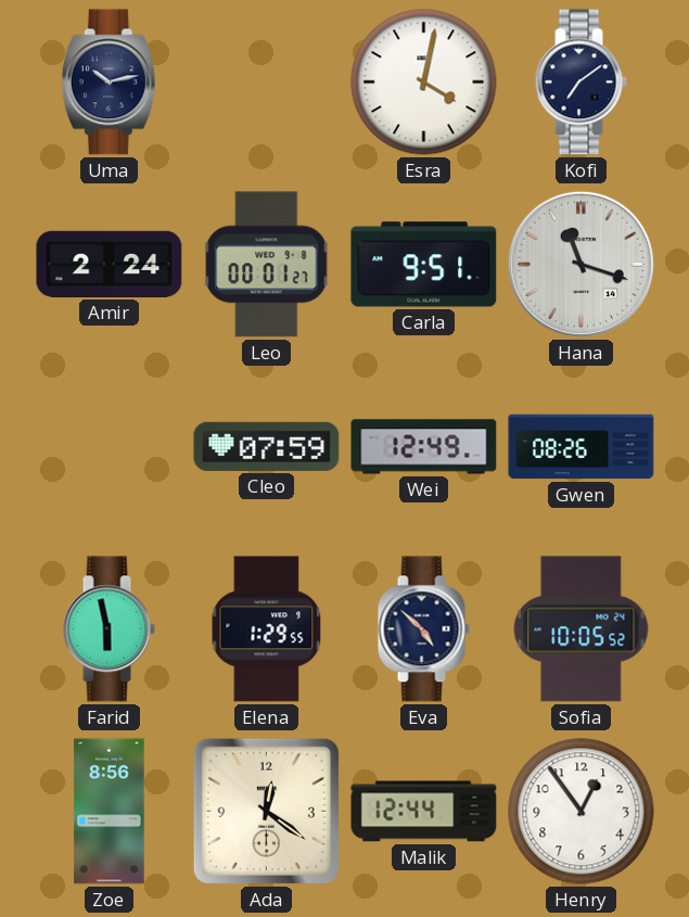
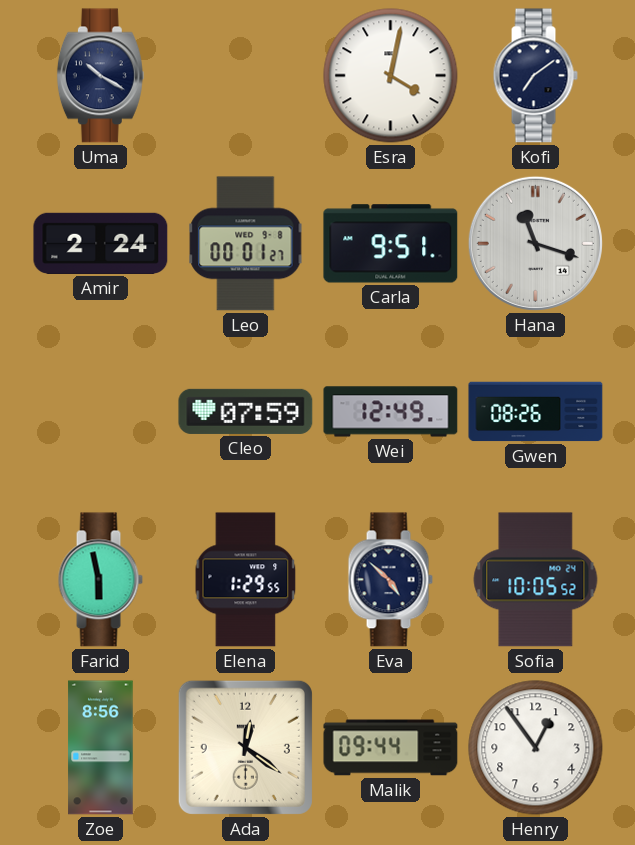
Uma: 10:13 -> 10:20 (100, 76)
Malik: 12:44 -> 09:44 (391, 748)
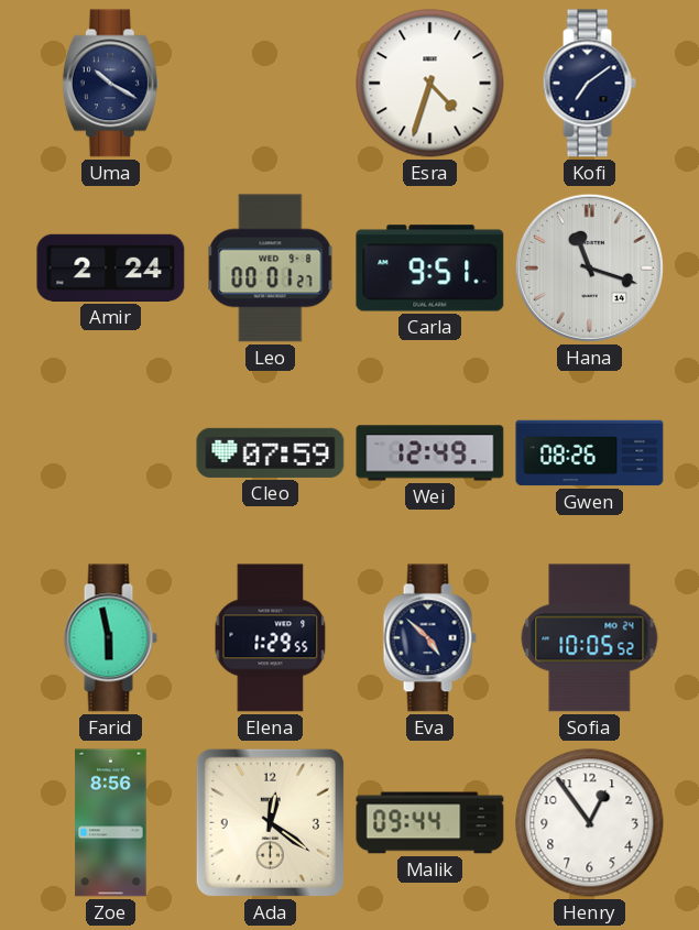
Esra: 4:02 -> 4:33 (430, 84)
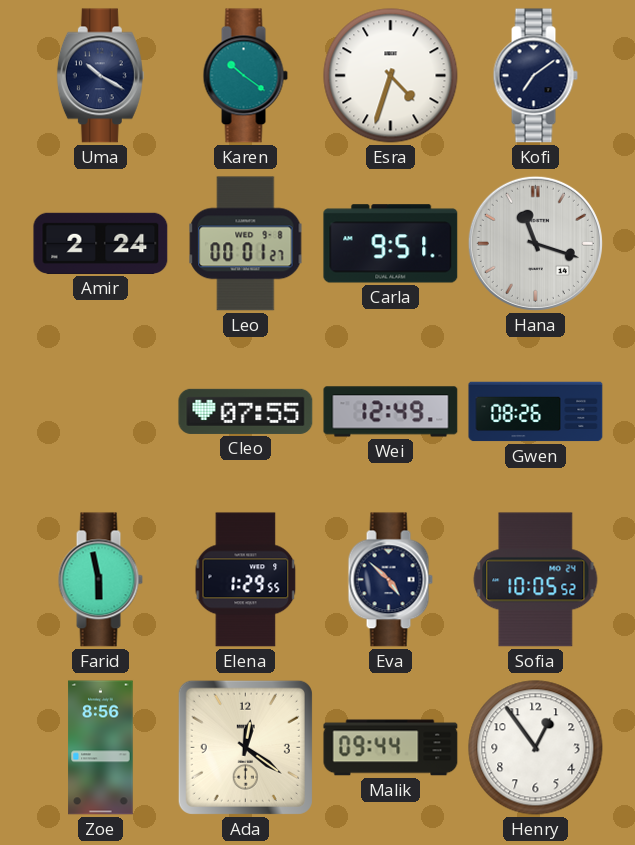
Karen: none -> 10:21 (245, 76)
Cleo: 07:59 -> 07:55 (246, 411)
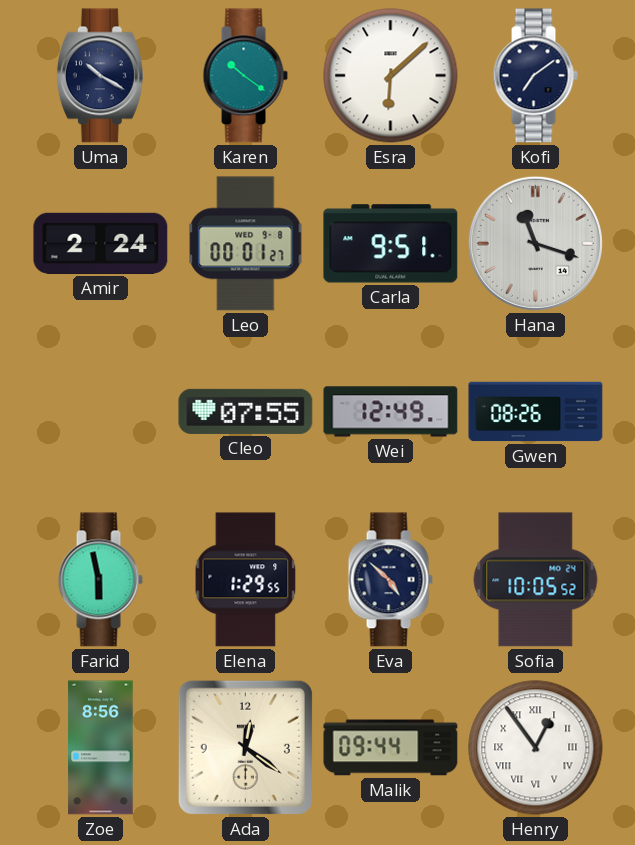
Esra: 4:33 -> 6:08 (391, 76)
Henry numerals: Arabic -> Roman (536, 748)
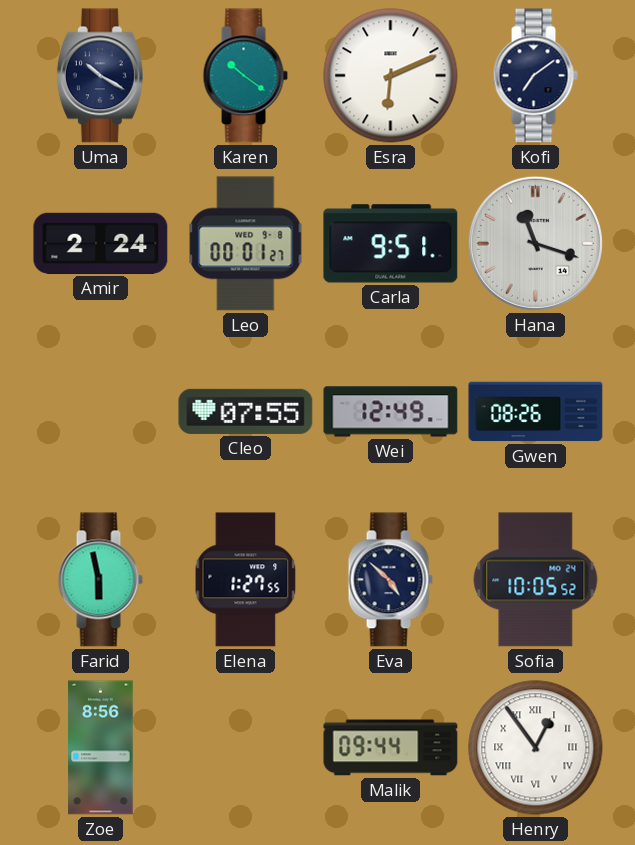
Esra: 6:08 -> 6:11 (391, 76)
Elena: 1:29 -> 1:27 (246, 580)
Ada: 12:21 -> none (245, 747)
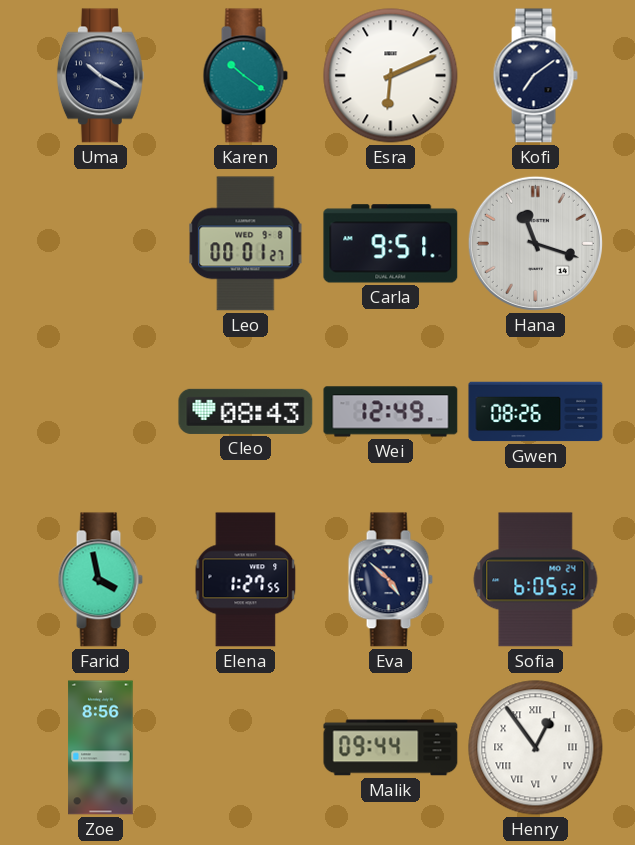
Amir: 2:24 -> none (101, 243)
Cleo: 07:55 -> 08:43 (246, 411)
Farid: 5:58 -> 3:58 (100, 580)
Sofia: 10:05 -> 6:05 (536, 580)
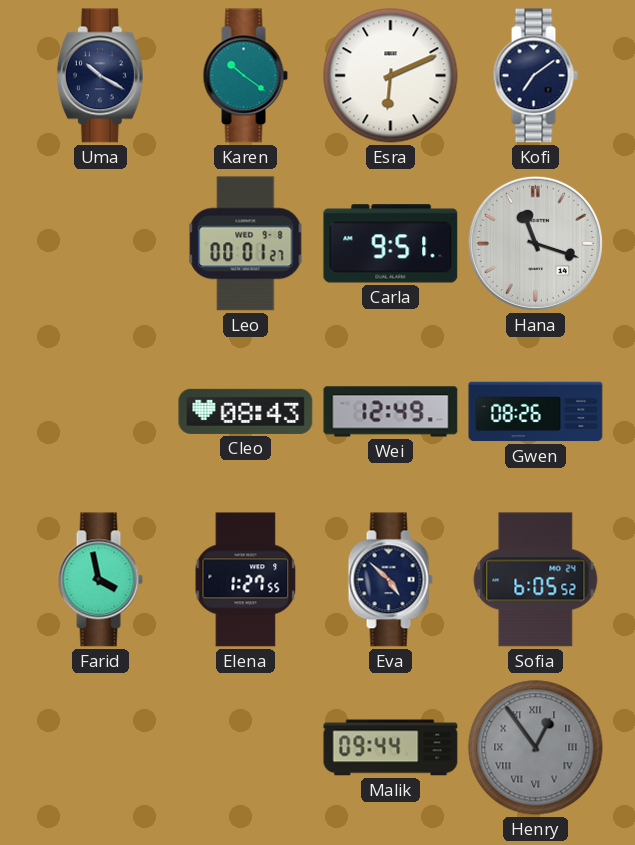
Zoe: 8:56 -> none (101, 748)
Henry dial: white -> grey (536, 748)
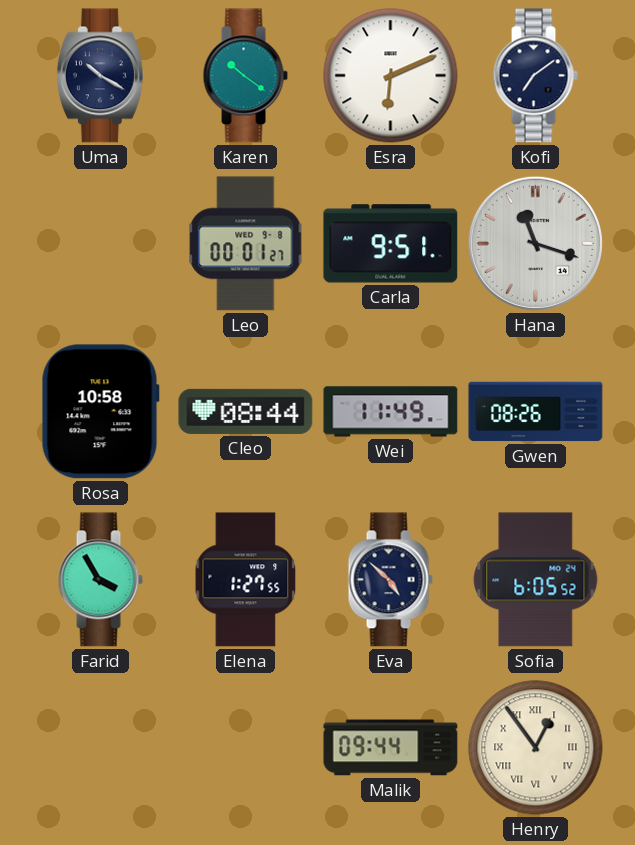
Rosa: none -> 10:58 (100, 412)
Cleo: 08:43 -> 08:44 (246, 411)
Wei: 12:49 -> 11:49 (391, 412)
Farid: 3:58 -> 3:55 (100, 580)
Henry dial: grey -> cream (536, 748)
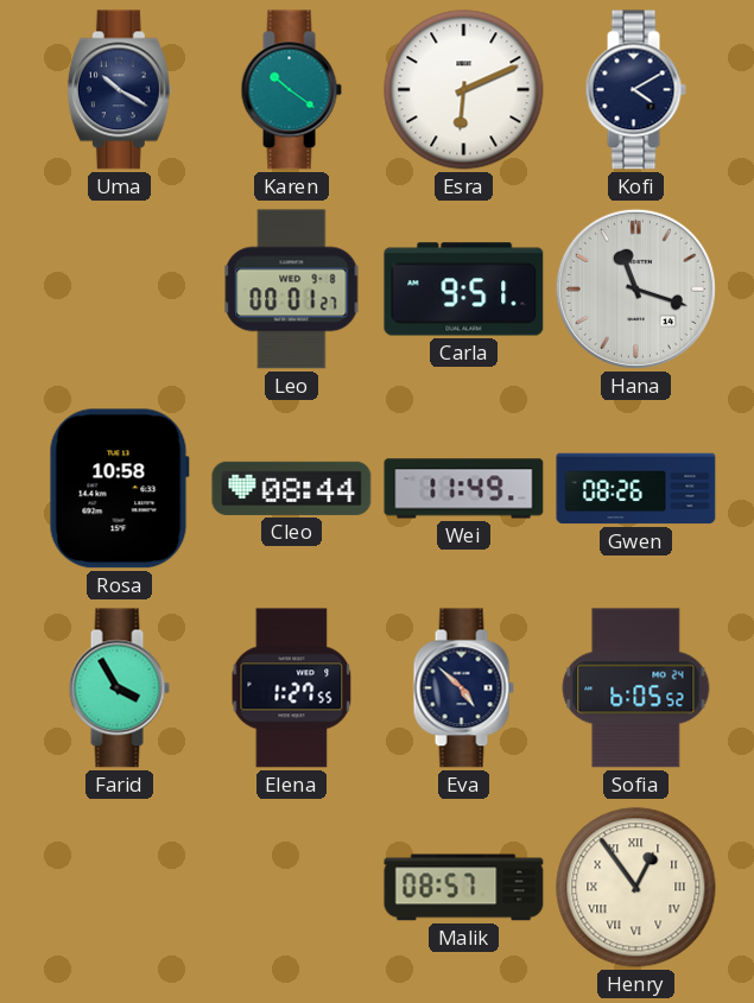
Kofi: 7:09 -> 4:10 (635, 90)
Malik: 09:44 -> 08:57 (464, 888)
